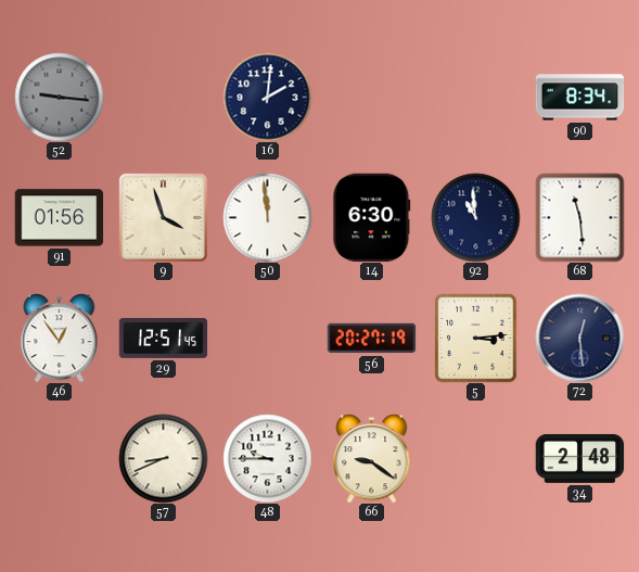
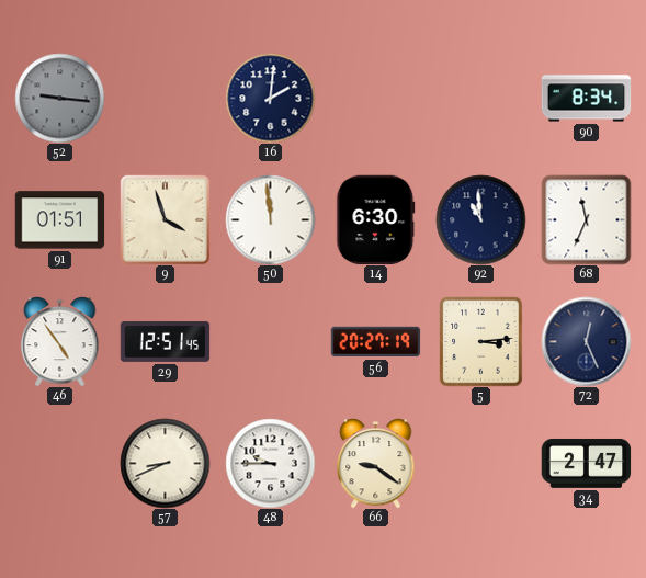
91: 01:56 -> 01:51 (59, 220)
68: 11:29 -> 11:34 (586, 219)
46: 12:54 -> 4:54 (60, 342)
72: 12:29 -> 12:26 (586, 341)
34: 2:48 -> 2:47 (586, 464)
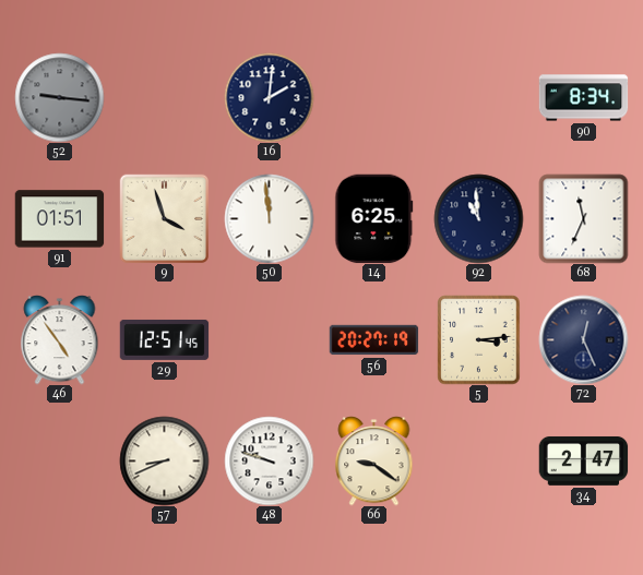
14: 6:30 -> 6:25 (374, 218)
48: 9:45 -> 9:48 (269, 460)
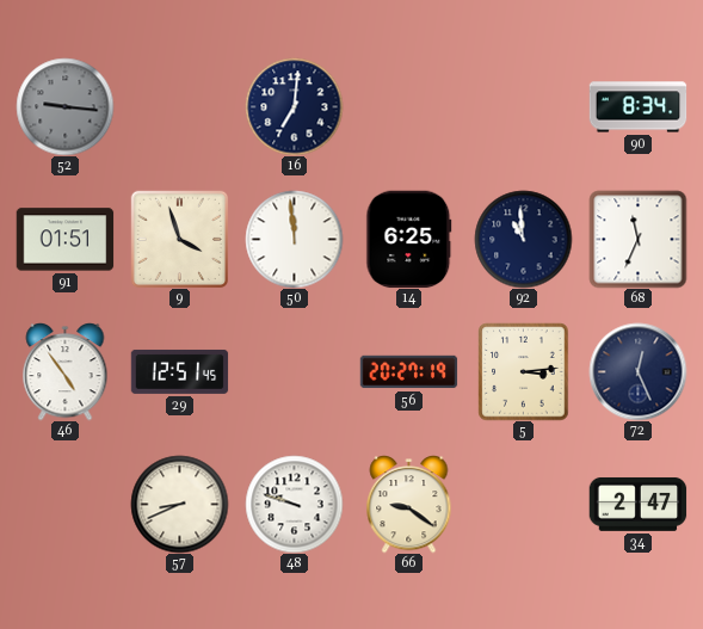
16: 2:01 -> 7:01 (294, 106)
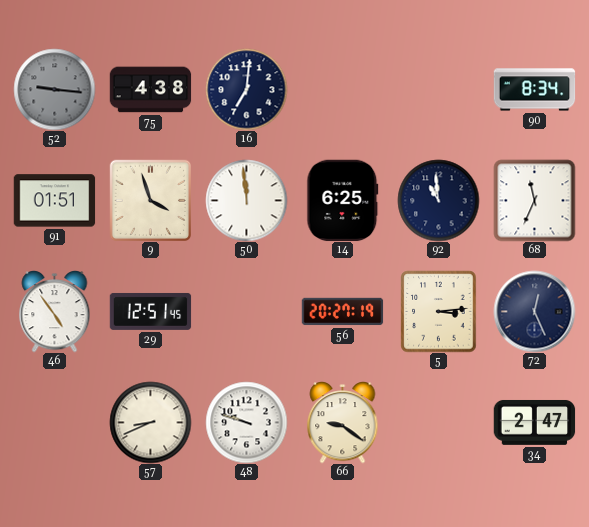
75: none -> 4:38 (150, 90)
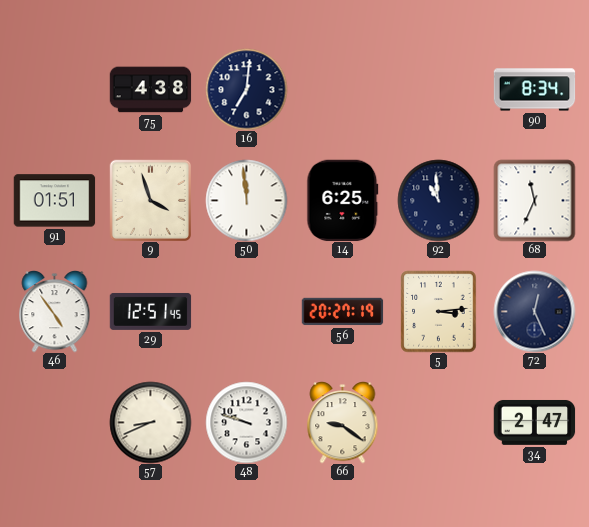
52: 9:16 -> none (54, 89)
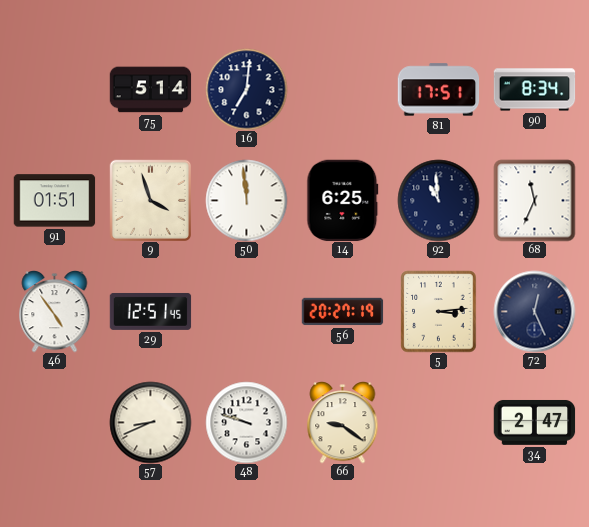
75: 4:38 -> 5:14 (150, 90)
81: none -> 17:51 (438, 90)
